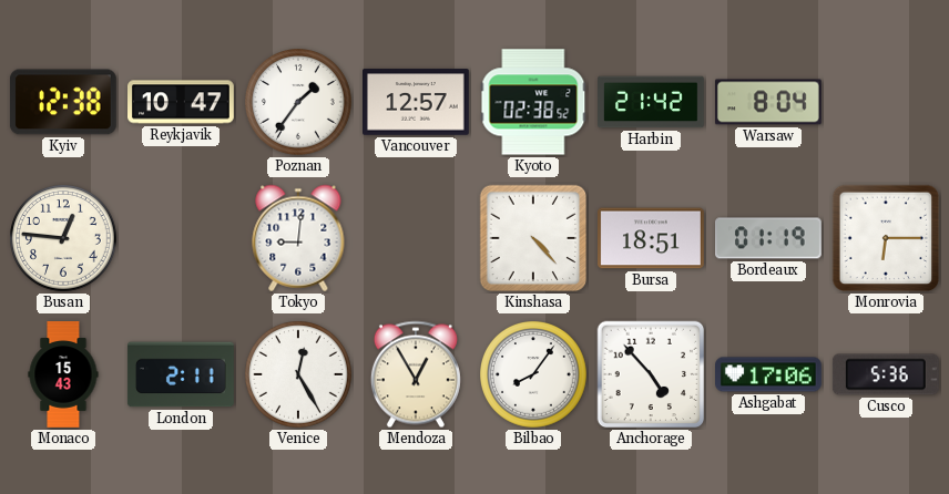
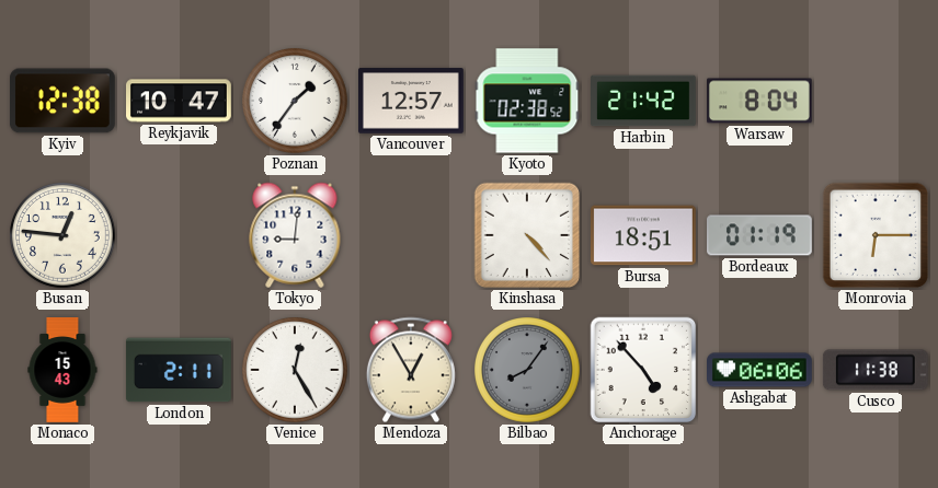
Bilbao dial: white -> grey (528, 371)
Ashgabat: 17:06 -> 06:06 (760, 370)
Cusco: 5:36 -> 11:38 (876, 370)
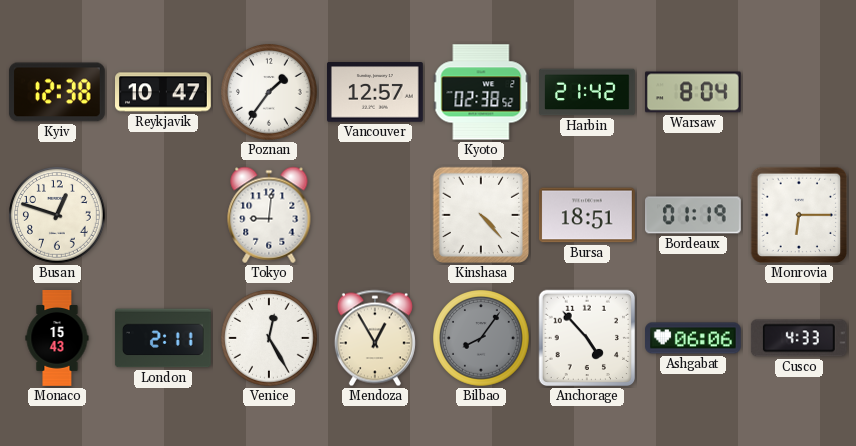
Busan: 12:46 -> 12:48 (58, 216)
Cusco: 11:38 -> 4:33 (799, 338)
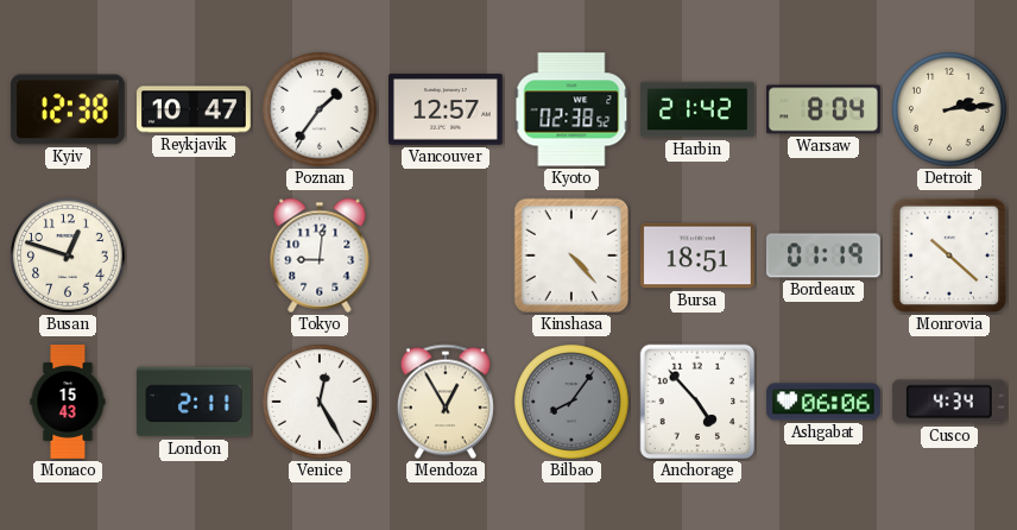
Detroit: none -> 2:14 (950, 111)
Monrovia: 6:15 -> 10:22 (949, 255)
Cusco: 4:33 -> 4:34 (949, 402)
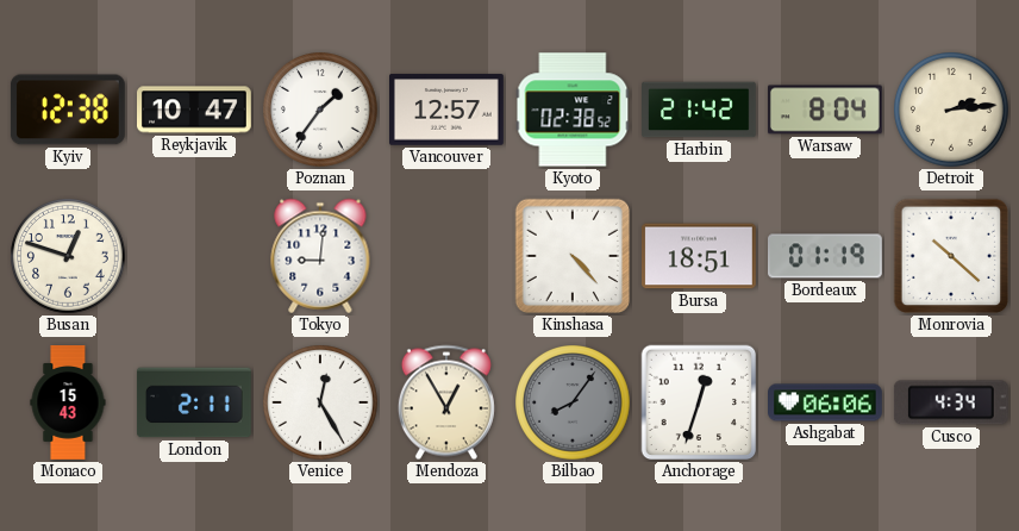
Anchorage: 4:53 -> 12:33 (699, 402)
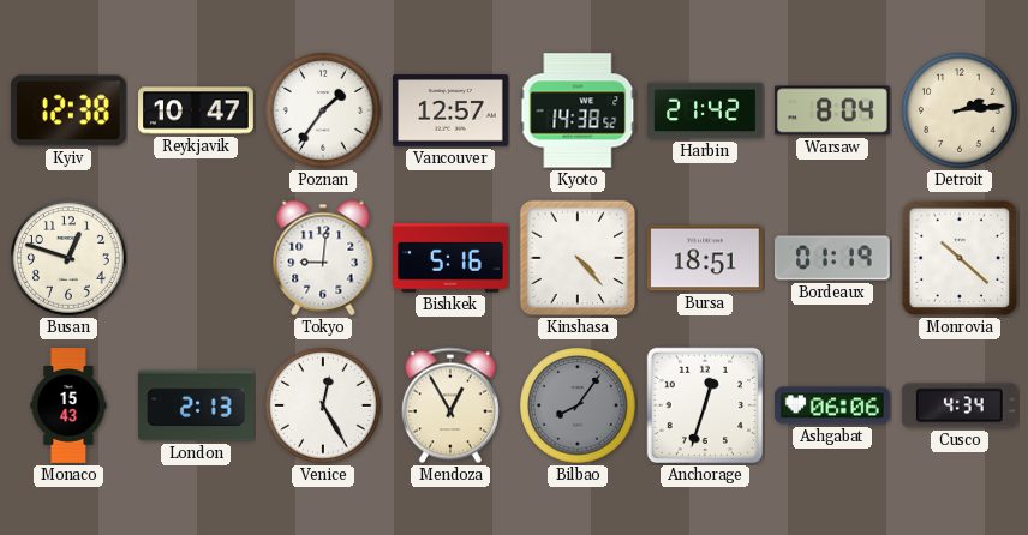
Kyoto: 02:38 -> 14:38 (578, 110)
Bishkek: none -> 5:16 (452, 258)
London: 2:11 -> 2:13 (196, 405)
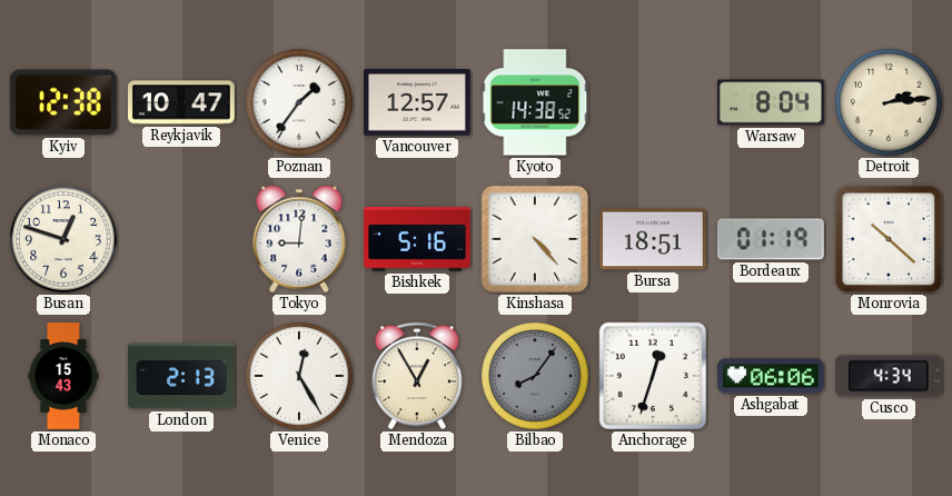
Harbin: 21:42 -> none (706, 110)
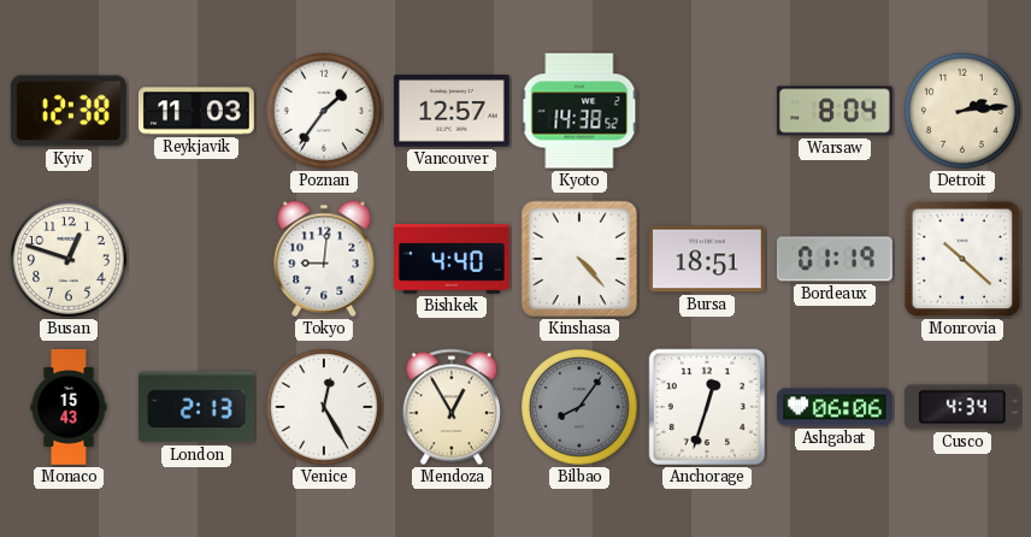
Reykjavik: 10:47 -> 11:03 (198, 111)
Bishkek: 5:16 -> 4:40 (453, 259)
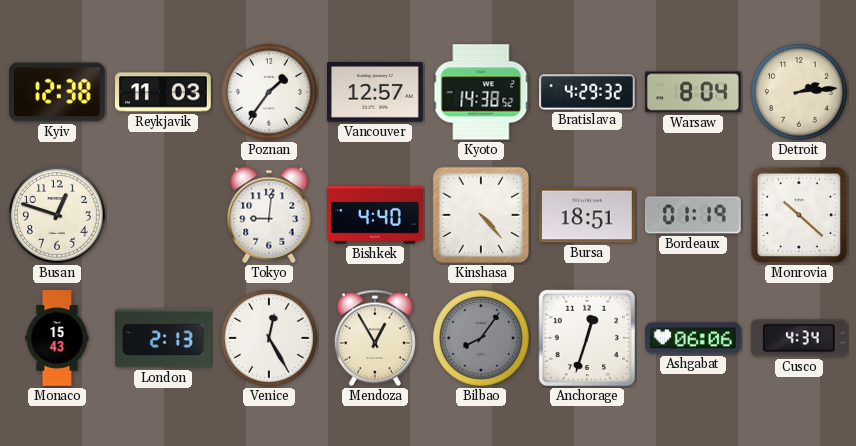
Bratislava: none -> 4:29 (588, 92)
